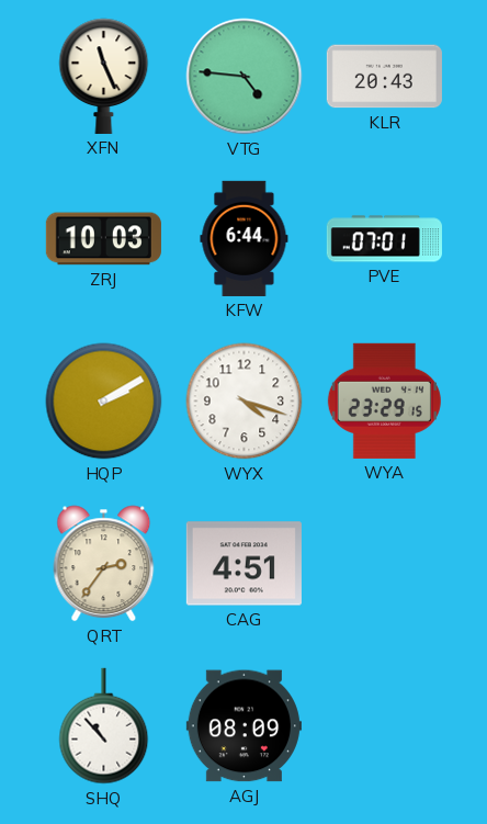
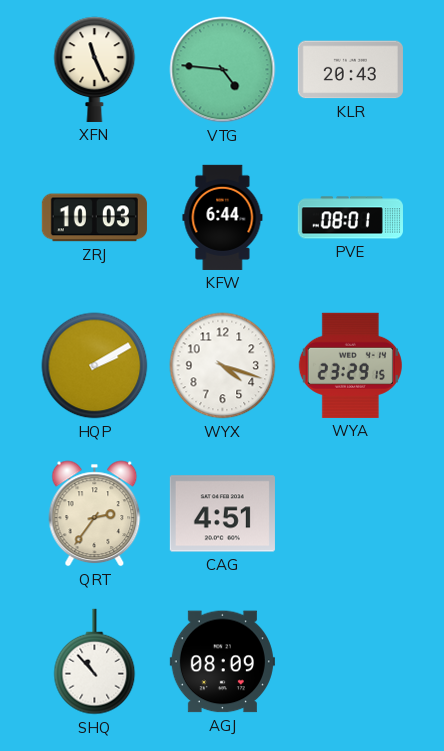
PVE: 07:01 -> 08:01 (350, 218)
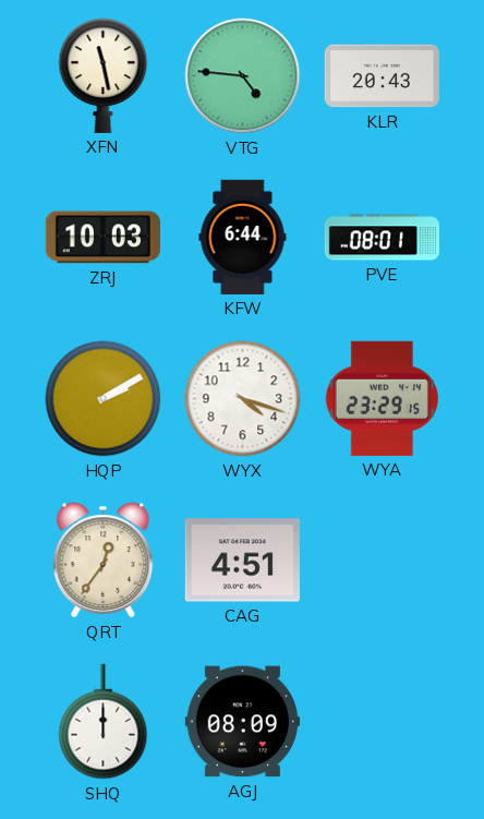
XFN: 11:26 -> 11:28 (104, 75)
QRT: 2:36 -> 12:36 (104, 561)
SHQ: 10:53 -> 12:00 (104, 722)
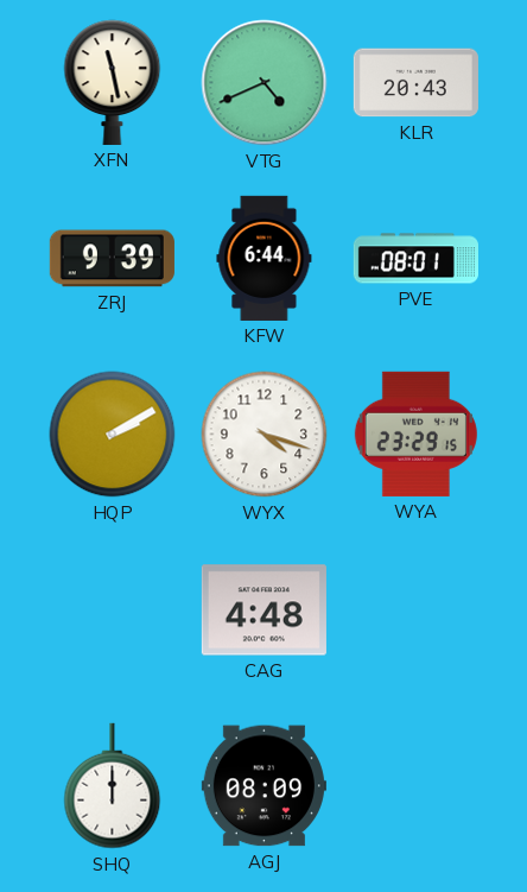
VTG: 4:46 -> 4:41 (265, 83)
ZRJ: 10:03 -> 9:39 (112, 259)
QRT: 12:36 -> none (104, 561)
CAG: 4:51 -> 4:48 (263, 611)
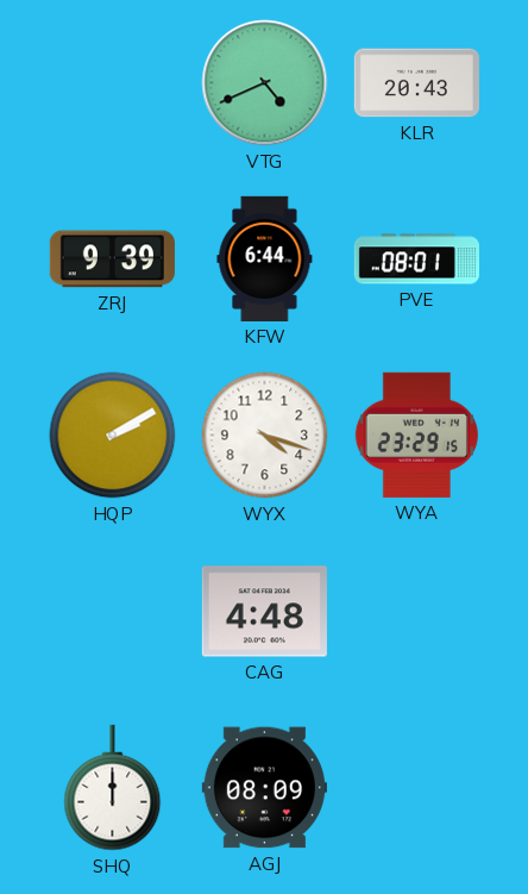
XFN: 11:28 -> none (113, 82)
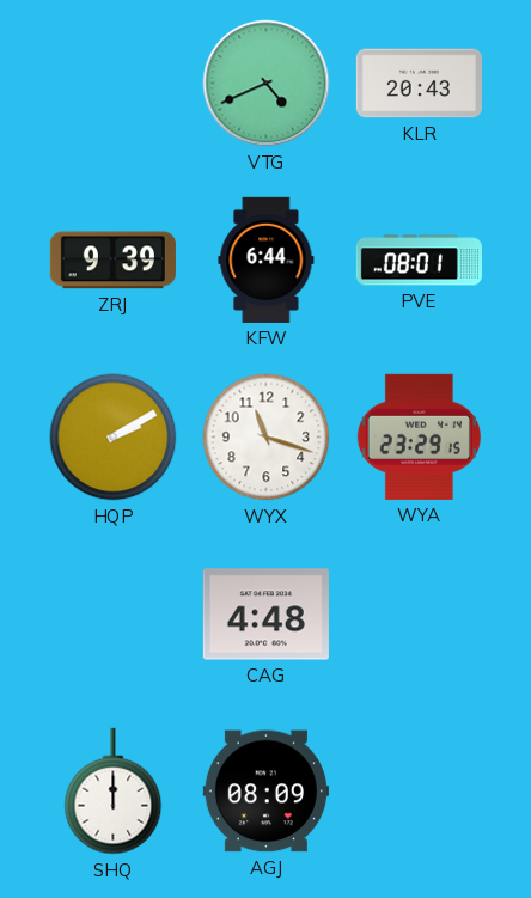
WYX: 4:18 -> 11:18 (267, 438)
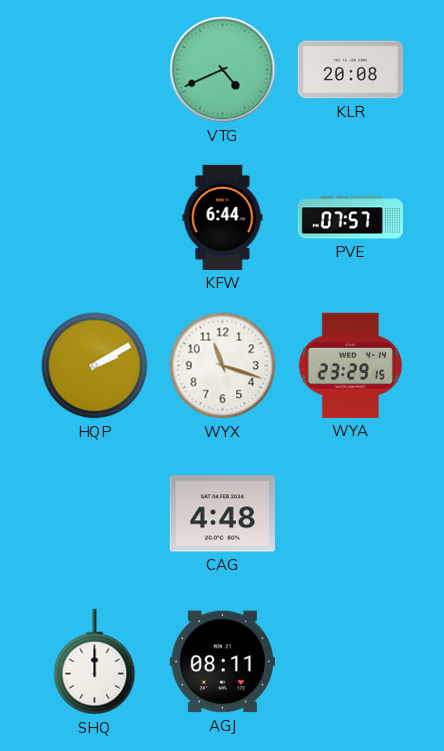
KLR: 20:43 -> 20:08 (350, 70)
ZRJ: 9:39 -> none (112, 261)
PVE: 08:01 -> 07:57 (350, 218)
AGJ: 08:09 -> 08:11 (222, 662)
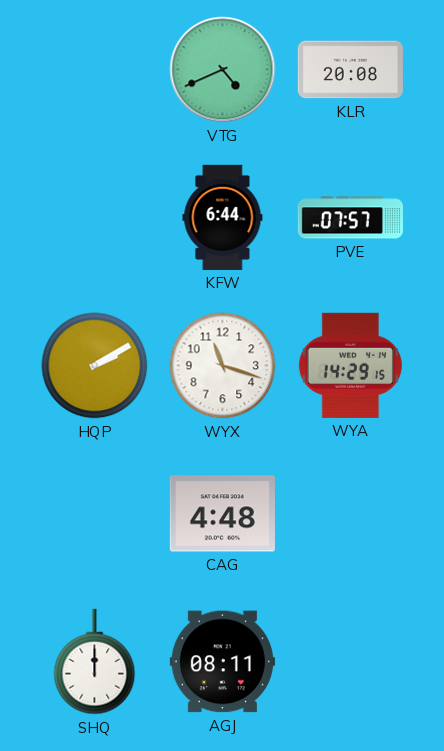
WYA: 23:29 -> 14:29 (350, 365)
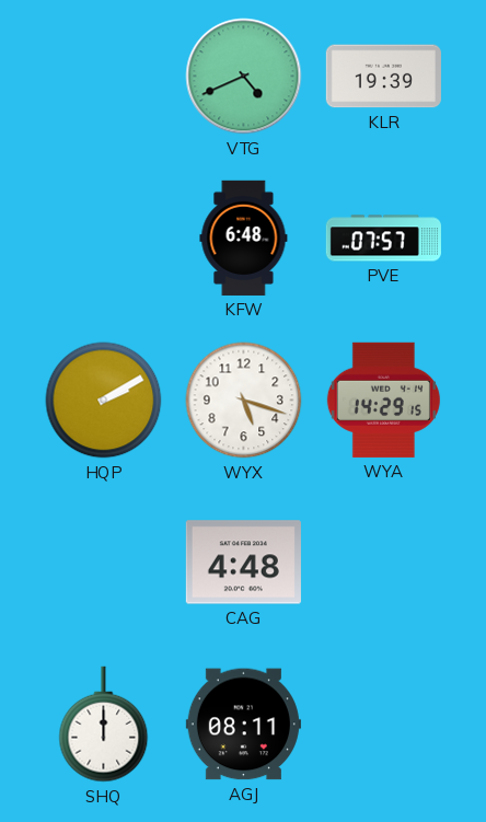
KLR: 20:08 -> 19:39 (383, 77)
KFW: 6:44 -> 6:48 (244, 238)
WYX: 11:18 -> 5:18 (244, 401)
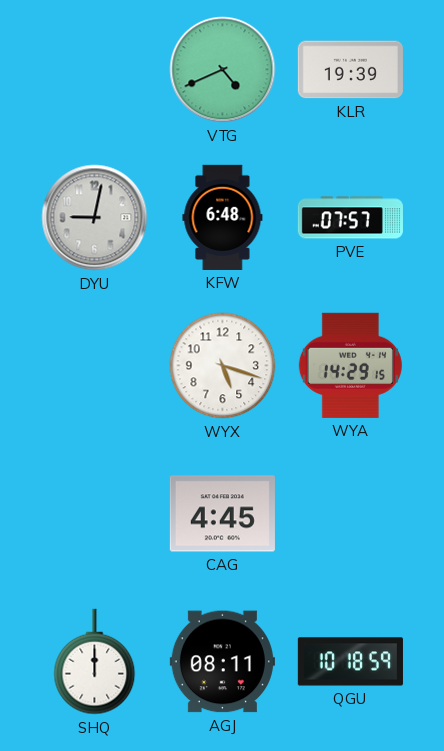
DYU: none -> 9:02 (95, 218)
HQP: 2:10 -> none (104, 401)
CAG: 4:48 -> 4:45 (222, 514)
QGU: none -> 10:18 (350, 662)
